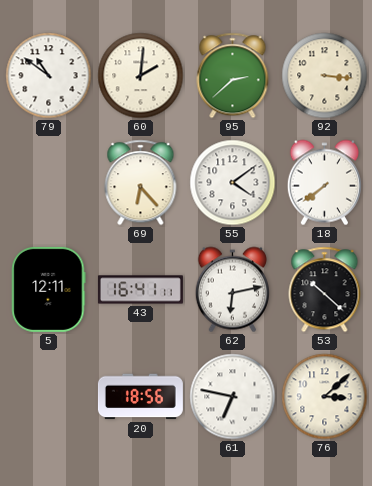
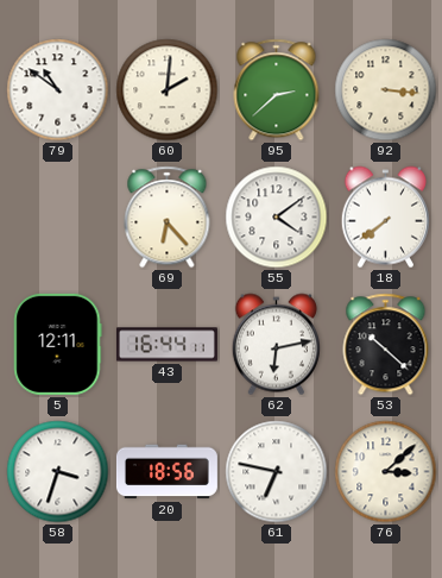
43: 16:41 -> 16:44 (166, 345)
58: none -> 3:33 (58, 472)
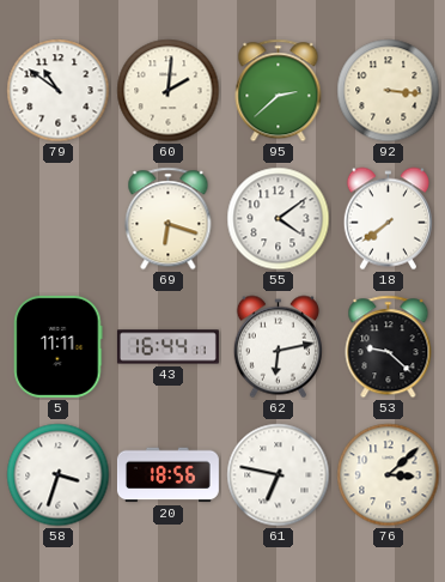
69: 6:23 -> 6:18 (169, 219)
5: 12:11 -> 11:11 (59, 346)
53: 10:22 -> 9:22 (389, 347)
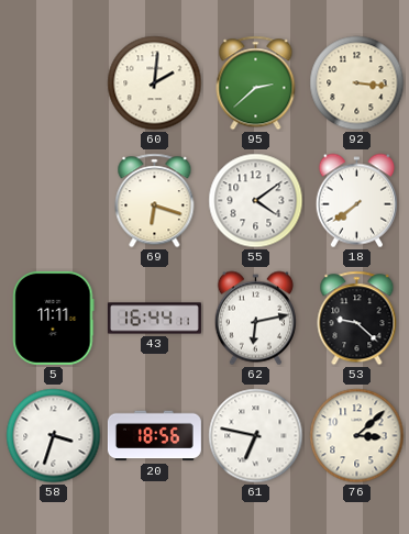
79: 10:51 -> none (59, 91)
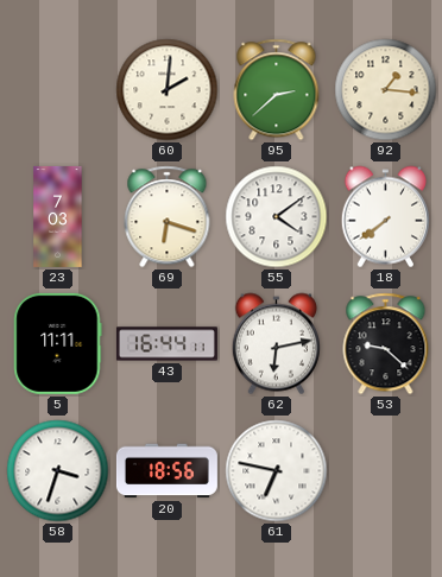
92: 3:16 -> 1:16 (386, 90)
23: none -> 7:03 (58, 216)
76: 3:08 -> none (357, 436)
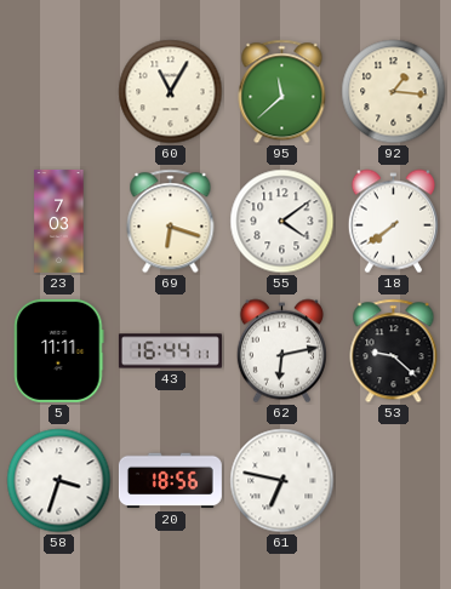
60: 2:01 -> 11:05 (171, 92)
95: 2:38 -> 11:38 (282, 92)
